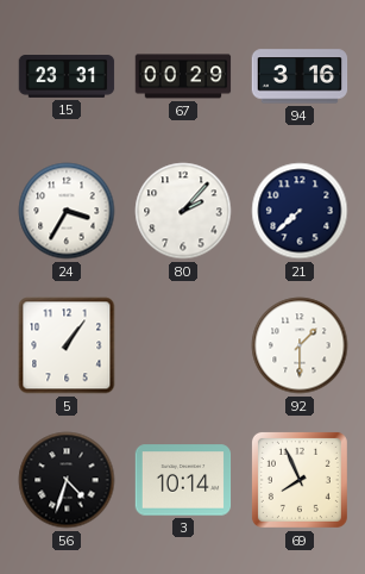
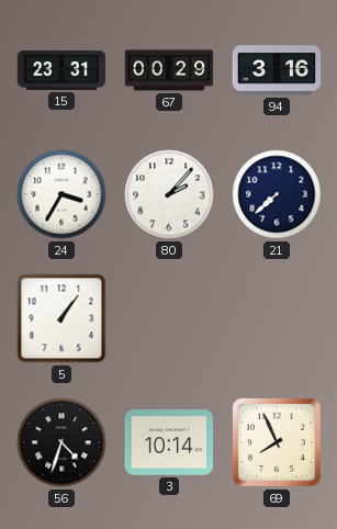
92: 1:30 -> none (300, 345)
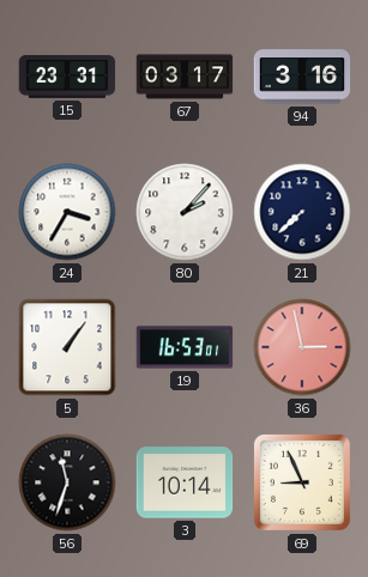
67: 00:29 -> 03:17 (185, 77)
19: none -> 16:53 (185, 347)
36: none -> 2:58 (302, 347)
56: 4:33 -> 11:33 (67, 482)
69: 7:56 -> 8:56 (302, 482)
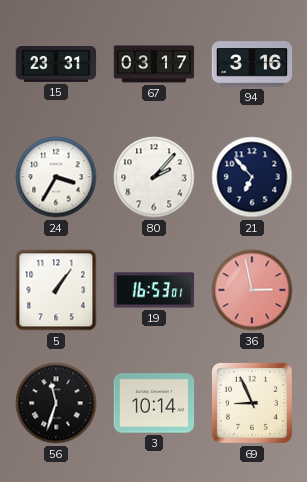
21: 7:38 -> 6:53 (252, 177)
